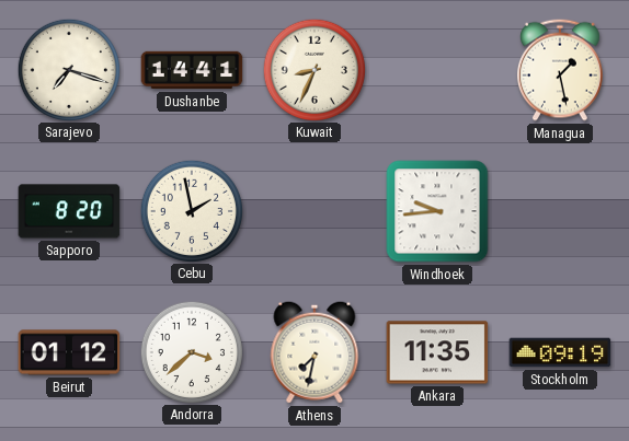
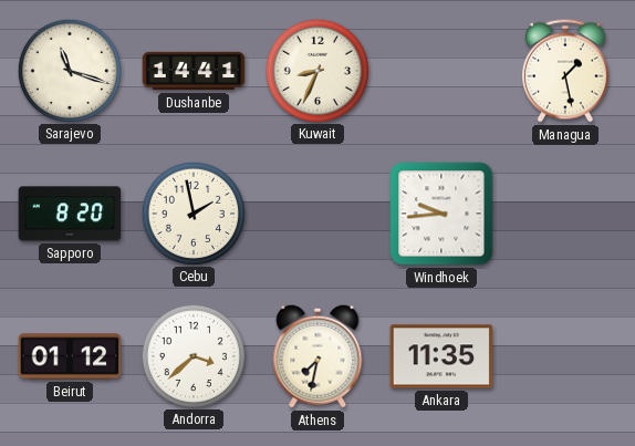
Sarajevo: 7:18 -> 11:18 (69, 70)
Stockholm: 09:19 -> none (560, 352)
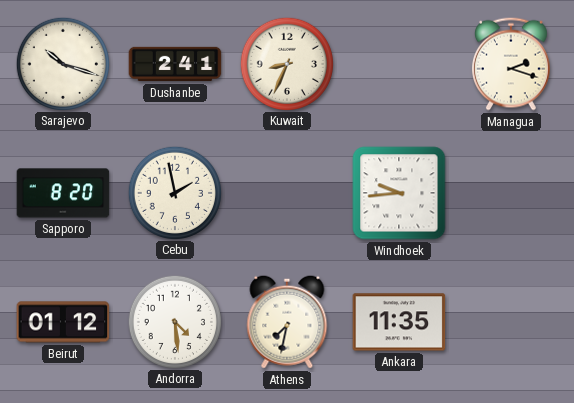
Sarajevo: 11:18 -> 10:18 (62, 63)
Dushanbe: 14:41 -> 2:41 (175, 64)
Managua: 1:28 -> 2:18 (511, 64)
Andorra: 3:38 -> 4:29 (174, 321)
